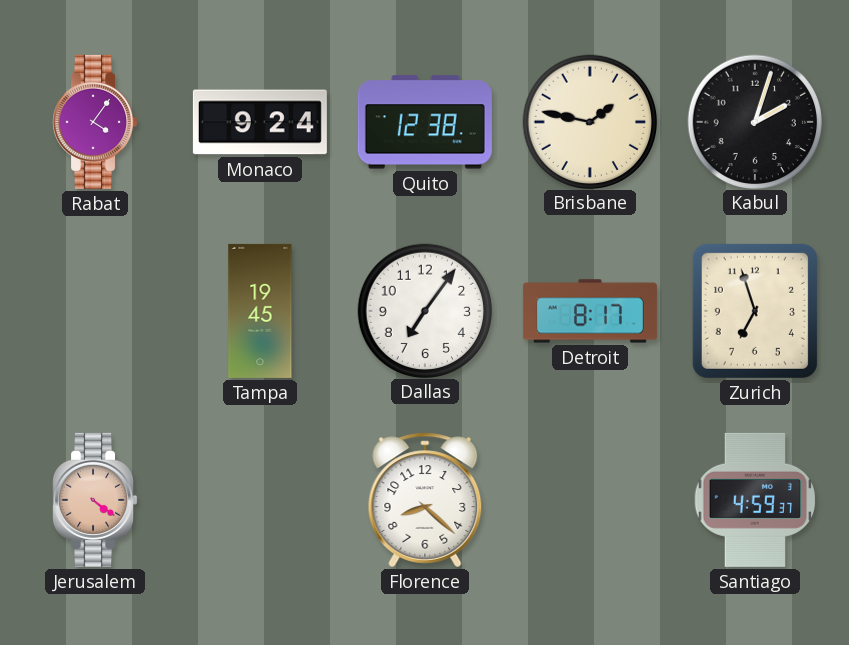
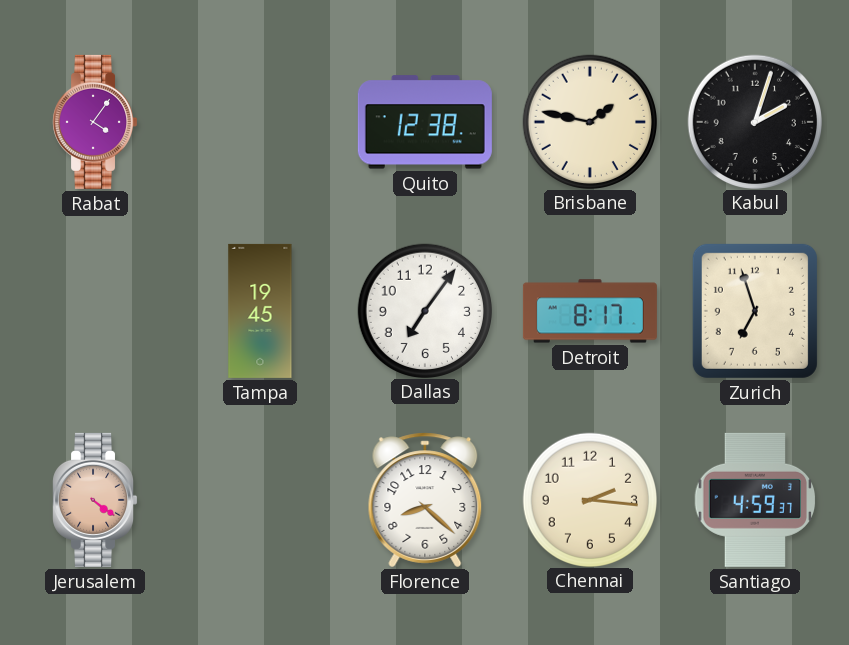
Monaco: 9:24 -> none (260, 122)
Chennai: none -> 2:16 (589, 499)
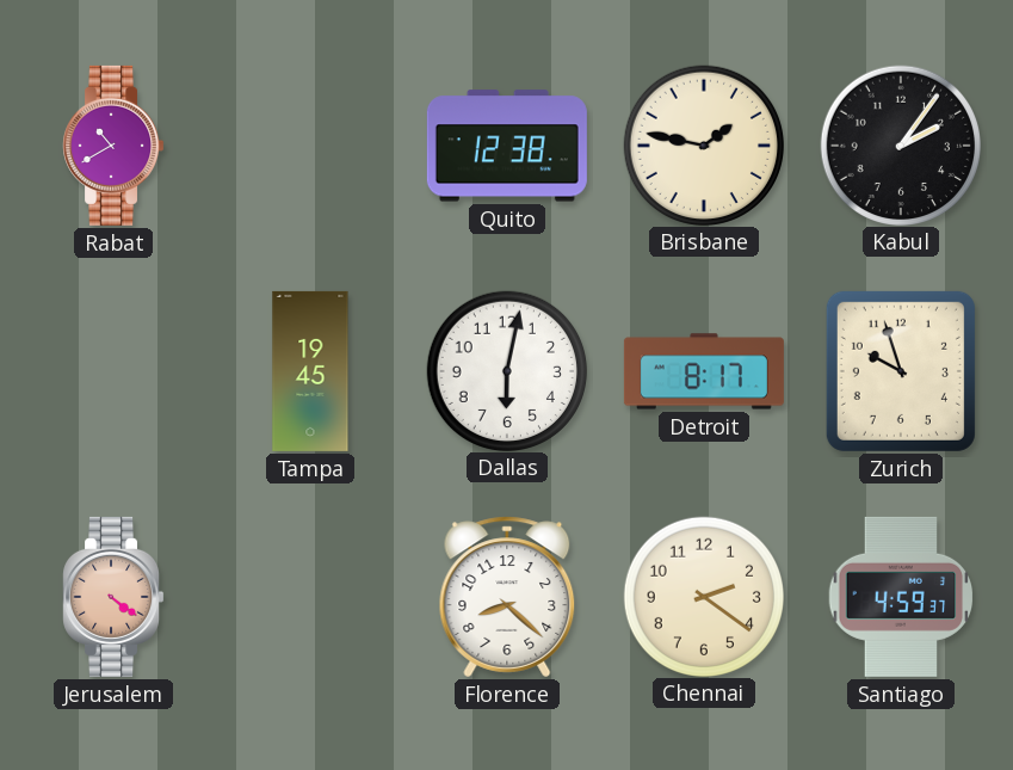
Rabat: 4:06 -> 10:40 (113, 146)
Kabul: 2:03 -> 2:06 (900, 144)
Dallas: 7:06 -> 6:02 (506, 370)
Zurich: 6:57 -> 9:57 (901, 371)
Chennai: 2:16 -> 2:21 (703, 596)
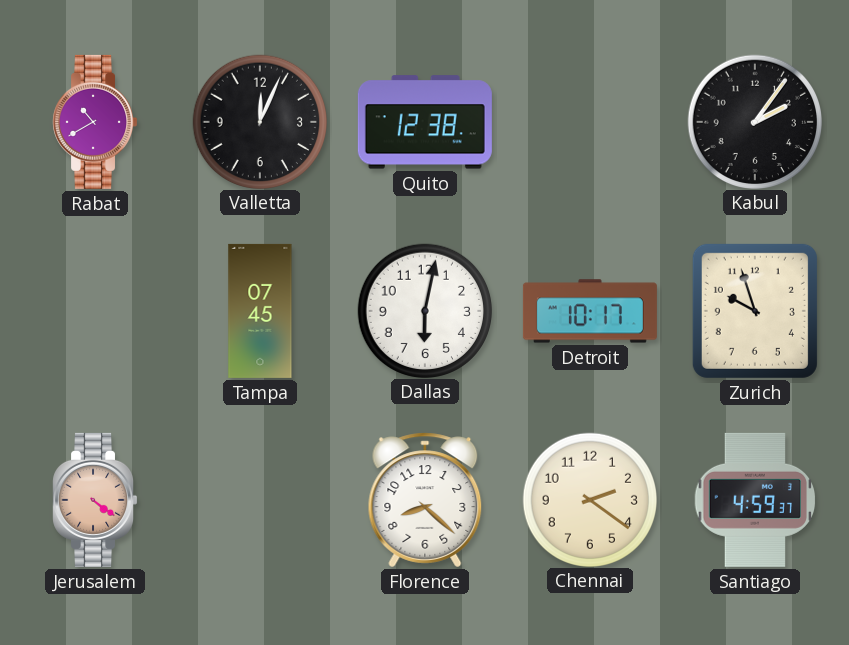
Valletta: none -> 12:04 (259, 121)
Brisbane: 1:47 -> none (703, 144)
Tampa: 19:45 -> 07:45 (260, 311)
Detroit: 8:17 -> 10:17 (590, 311)
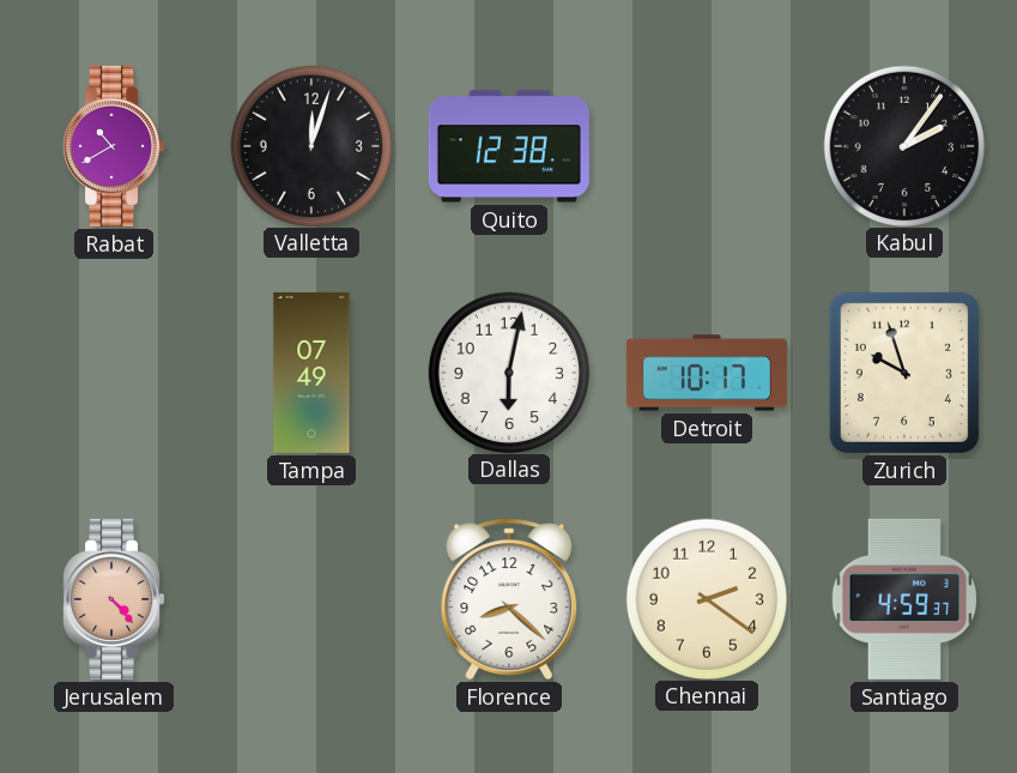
Valletta: 12:04 -> 12:03 (310, 145)
Tampa: 07:45 -> 07:49 (311, 373)
Jerusalem: 4:21 -> 4:23 (114, 599)
